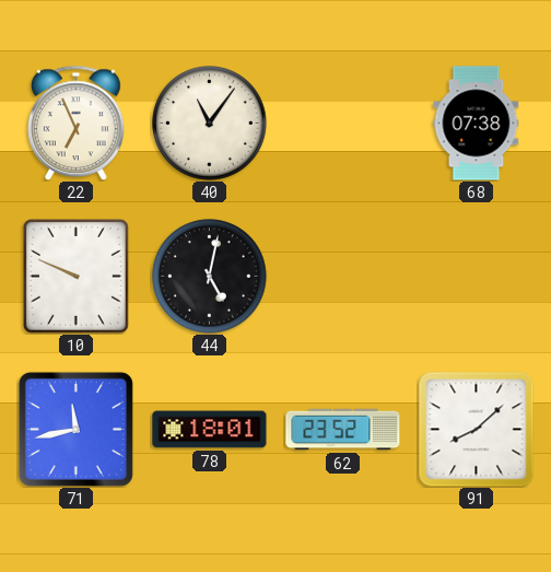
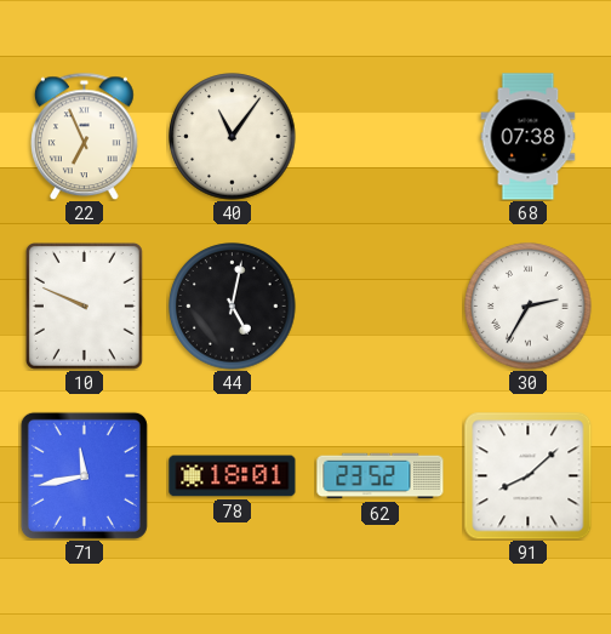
30: none -> 2:35 (529, 307)
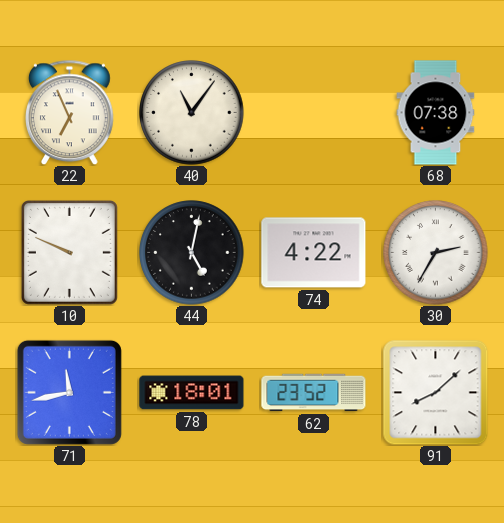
74: none -> 4:22 (314, 253)
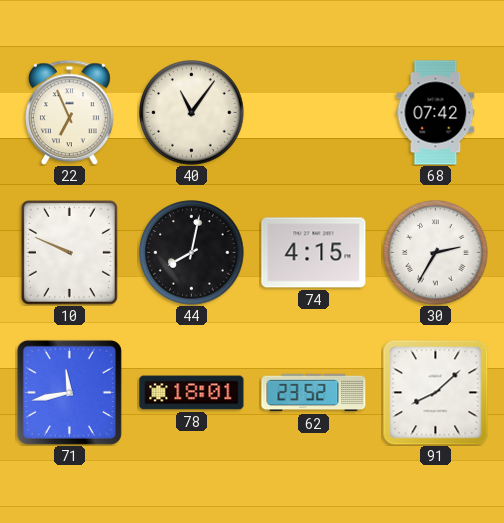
68: 07:38 -> 07:42 (436, 113)
44: 5:02 -> 8:02 (192, 253)
74: 4:22 -> 4:15 (314, 253)
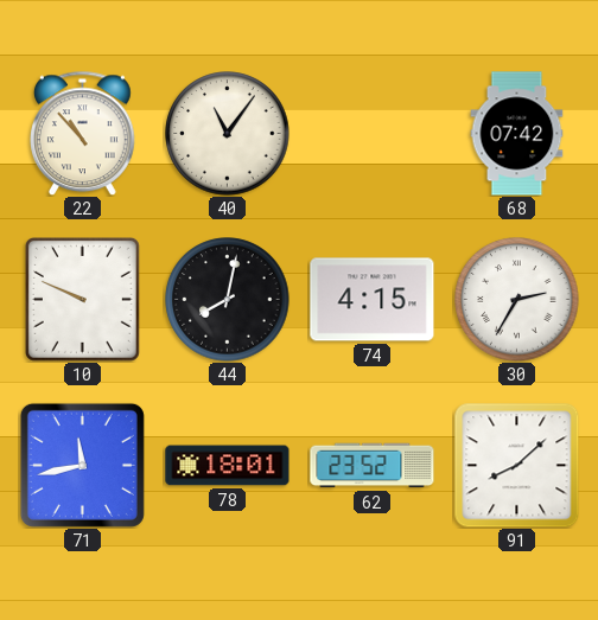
22: 6:56 -> 10:53 (83, 133)
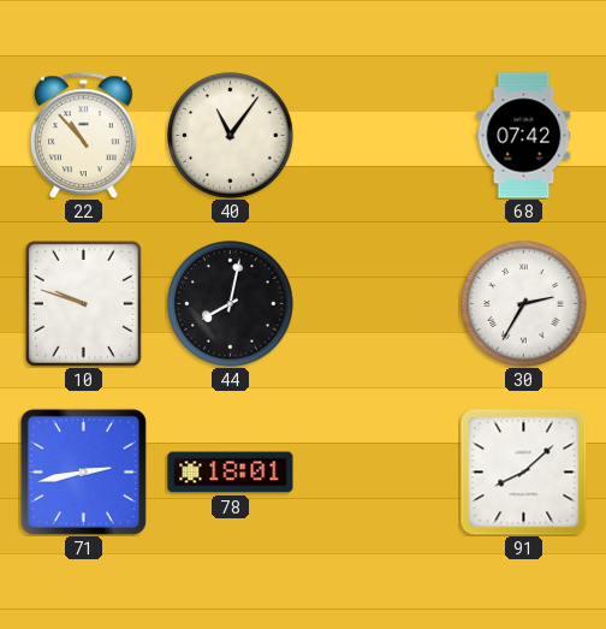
10: 9:49 -> 9:48 (83, 303)
74: 4:15 -> none (373, 300)
71: 11:43 -> 2:43 (83, 471)
62: 23:52 -> none (373, 466)
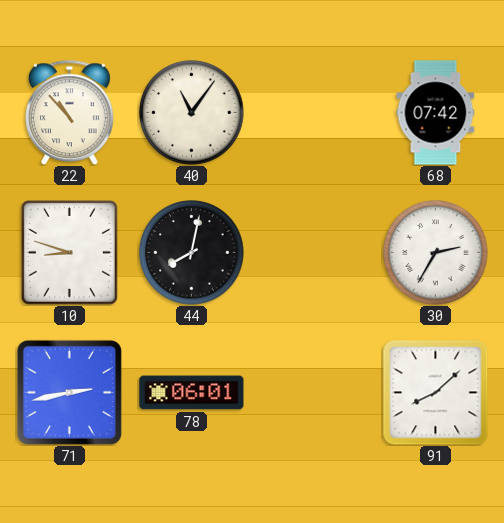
10: 9:48 -> 8:48 (69, 252)
78: 18:01 -> 06:01 (192, 393)
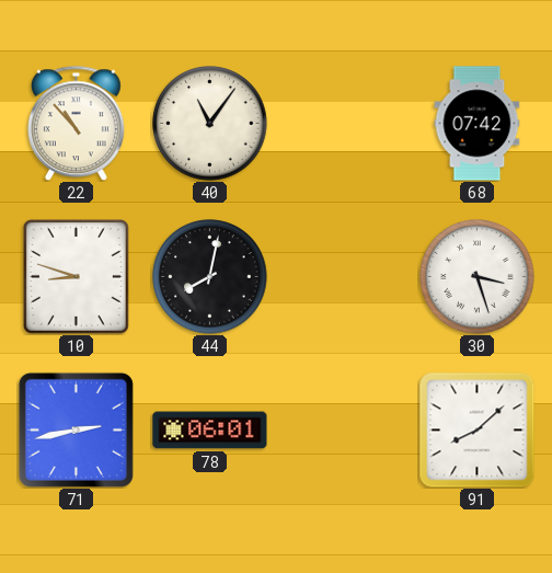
30: 2:35 -> 3:27 (478, 277)
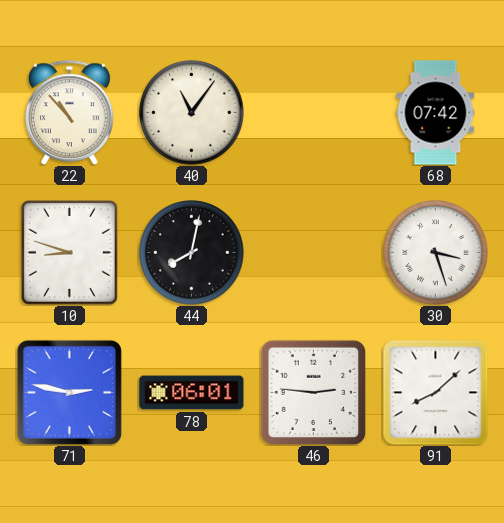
71: 2:43 -> 2:47 (69, 392)
46: none -> 2:46 (313, 392)
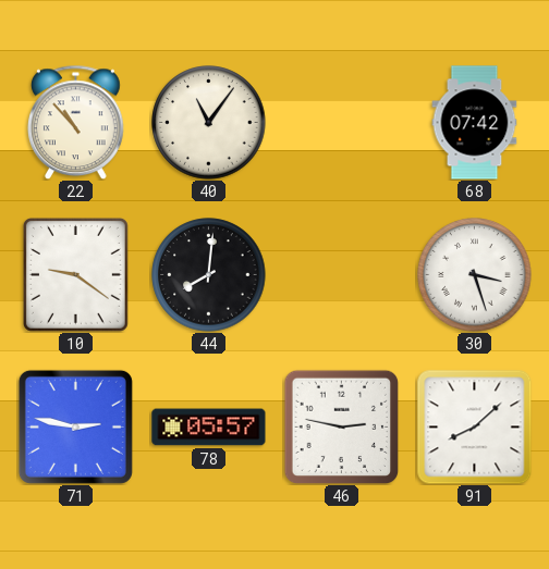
10: 8:48 -> 9:21 (75, 274)
44: 8:02 -> 8:01 (209, 275)
78: 06:01 -> 05:57 (209, 428)
46: 2:46 -> 2:47 (341, 426)
